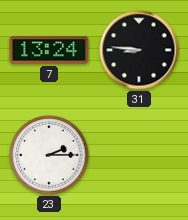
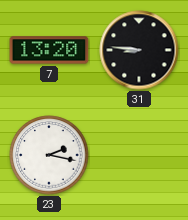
7: 13:24 -> 13:20 (49, 50)
23: 2:15 -> 2:17 (49, 155)
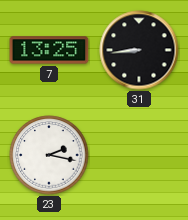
7: 13:20 -> 13:25 (49, 50)
31: 8:46 -> 8:44 (139, 50)
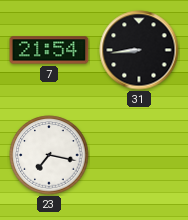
7: 13:25 -> 21:54 (49, 50)
23: 2:17 -> 7:17 (49, 155)
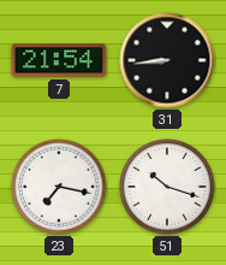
51: none -> 10:18 (167, 187)
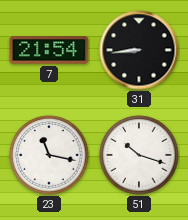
23: 7:17 -> 11:17 (49, 155)
